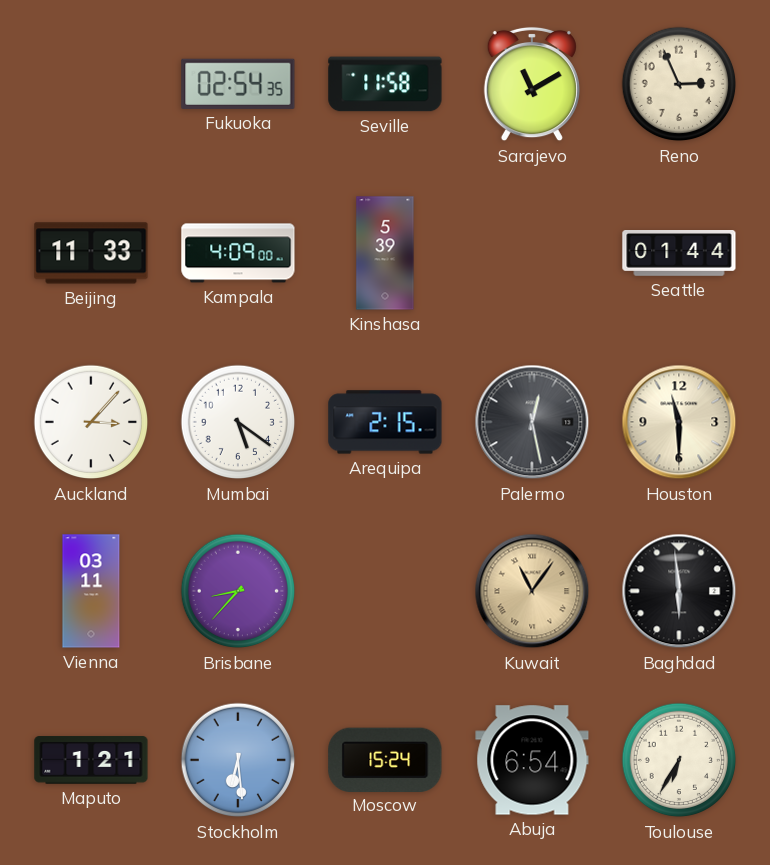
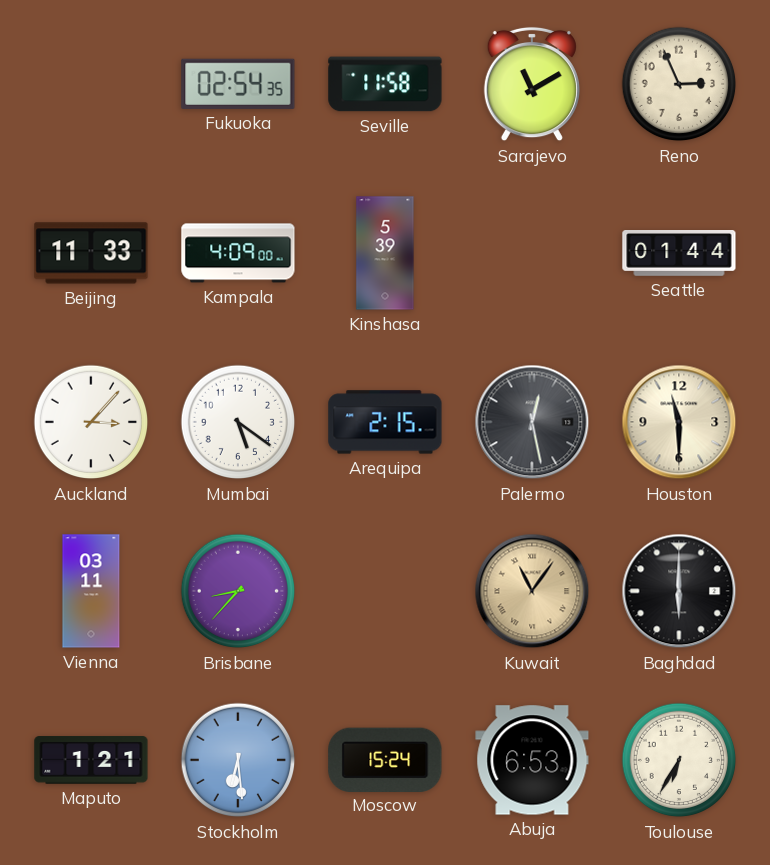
Baghdad: 5:59 -> 6:00 (679, 591)
Abuja: 6:54 -> 6:53 (532, 760)
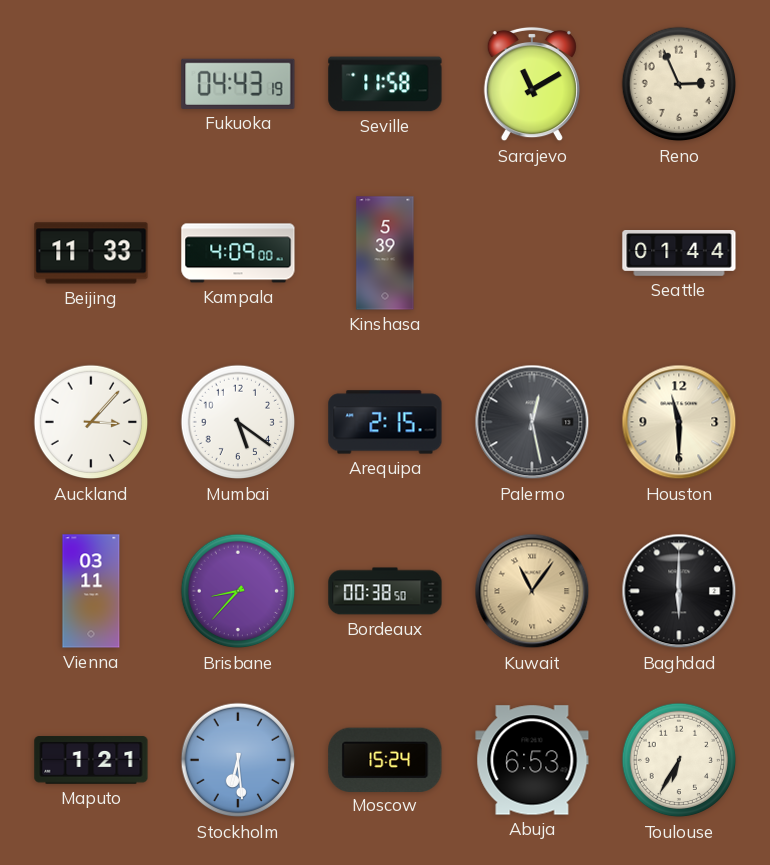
Fukuoka: 02:54 -> 04:43 (238, 84)
Bordeaux: none -> 00:38 (385, 591)
